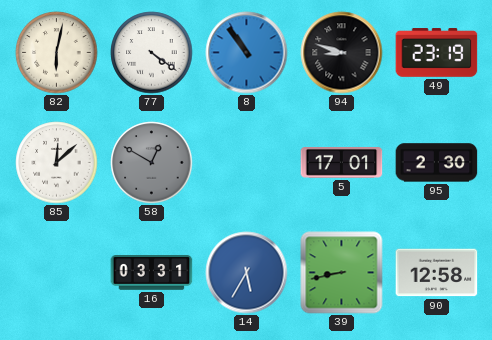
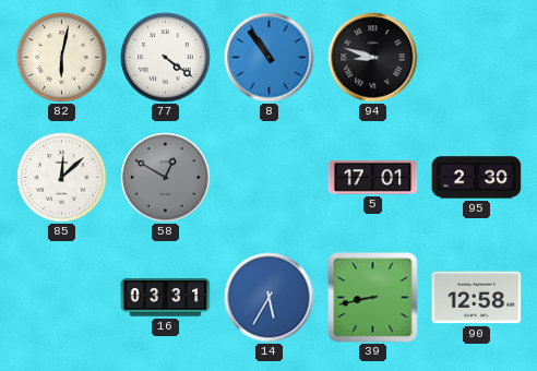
49: 23:19 -> none (437, 53)
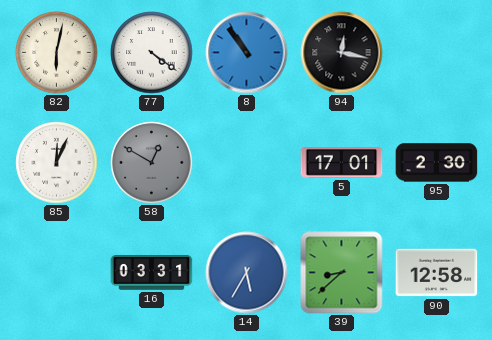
94: 8:48 -> 12:17 (342, 53)
85: 12:08 -> 12:04 (57, 163)
39: 8:43 -> 8:38 (342, 273)
